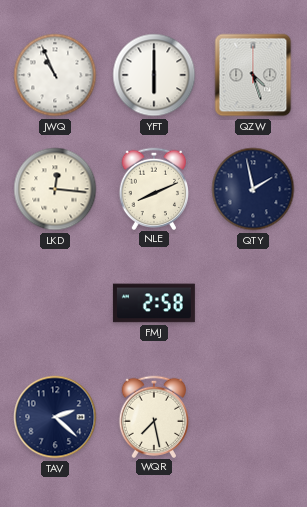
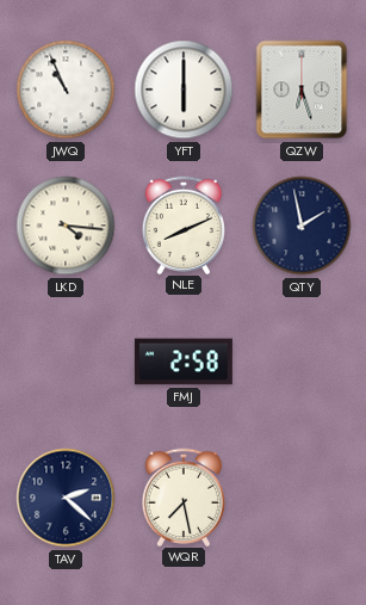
QZW: 4:27 -> 6:27 (302, 89)
LKD: 12:16 -> 4:16 (66, 226)
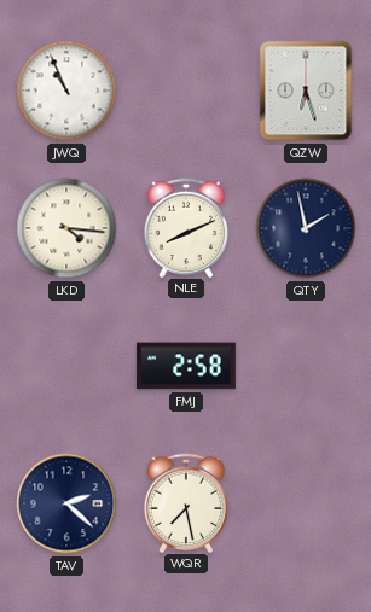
YFT: 6:00 -> none (184, 89)
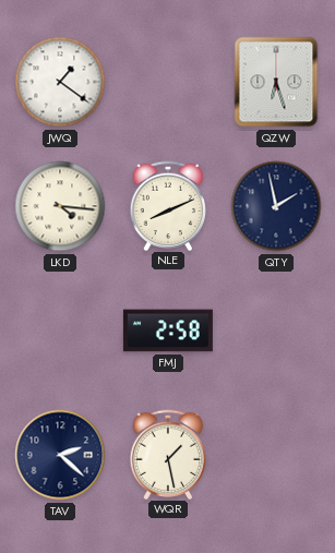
JWQ: 10:56 -> 1:21 (60, 82)
WQR: 7:28 -> 1:28 (168, 454)
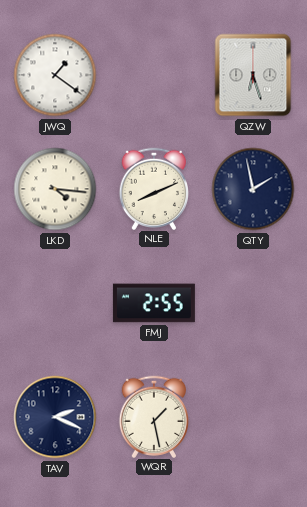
FMJ: 2:58 -> 2:55 (154, 303)
TAV: 2:22 -> 2:19 (55, 417)
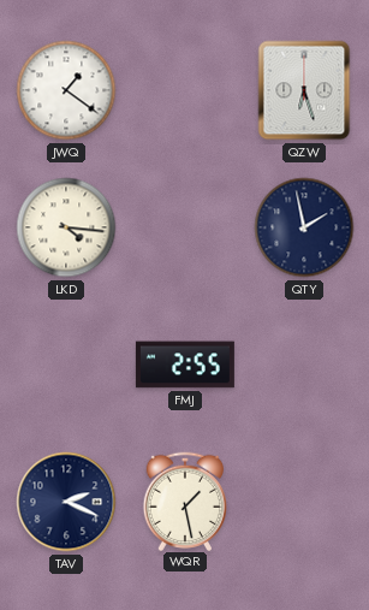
NLE: 8:11 -> none (154, 188)
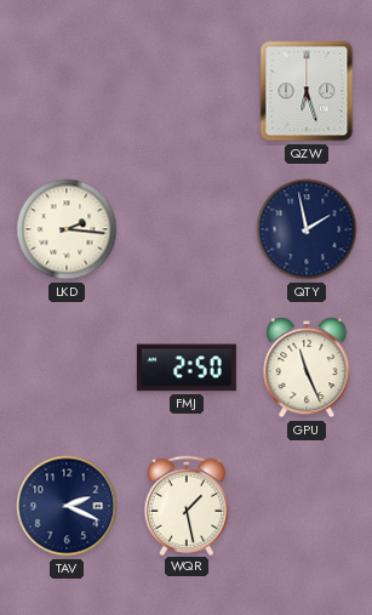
JWQ: 1:21 -> none (66, 90)
LKD: 4:16 -> 2:16 (67, 229)
FMJ: 2:55 -> 2:50 (187, 368)
GPU: none -> 11:26 (307, 368)
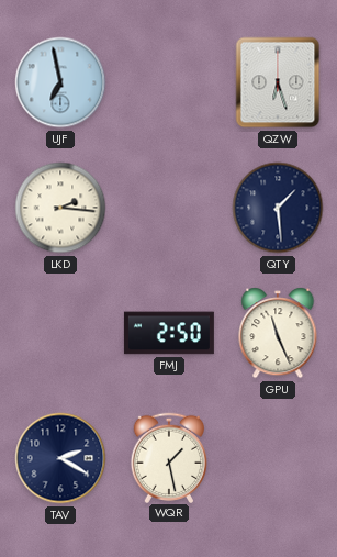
UJF: none -> 6:58 (60, 82)
QTY: 1:58 -> 1:29 (278, 208)
TAV: 2:19 -> 2:20 (60, 458)
